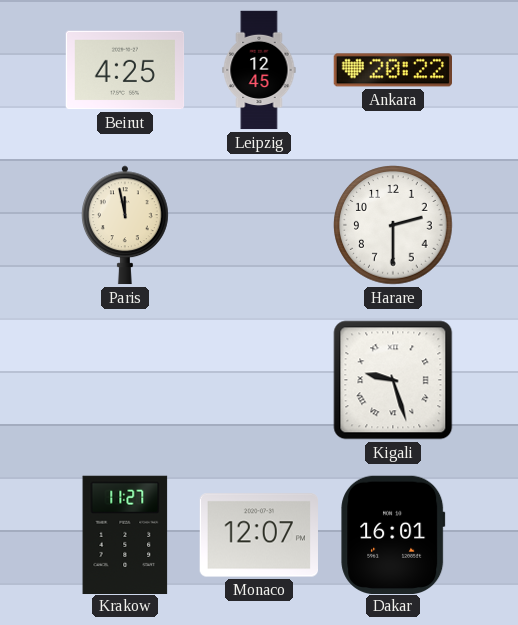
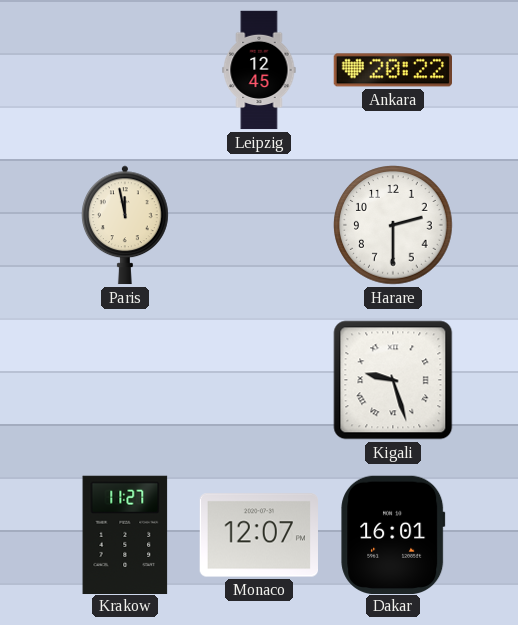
Beirut: 4:25 -> none (125, 70)
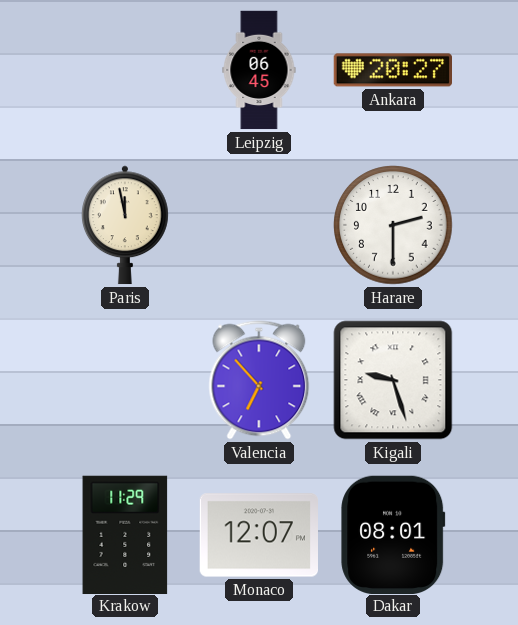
Leipzig: 12:45 -> 06:45 (259, 70)
Ankara: 20:22 -> 20:27 (392, 70)
Valencia: none -> 6:53 (259, 380)
Krakow: 11:27 -> 11:29 (125, 534)
Dakar: 16:01 -> 08:01 (393, 534)
